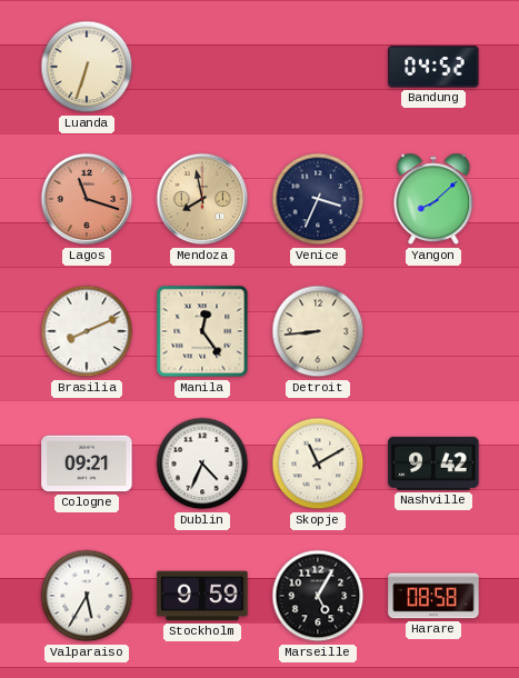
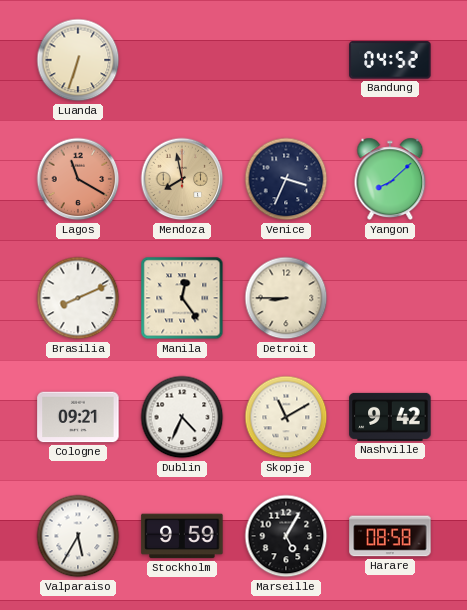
Lagos: 11:18 -> 11:20 (78, 179)
Detroit: 8:44 -> 8:45 (286, 298)
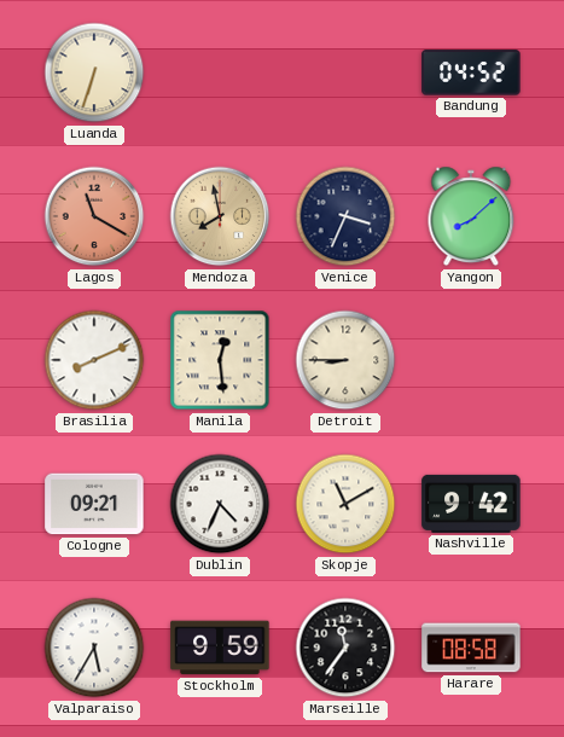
Manila: 12:24 -> 12:29 (220, 360)
Marseille: 5:05 -> 11:36 (345, 648)
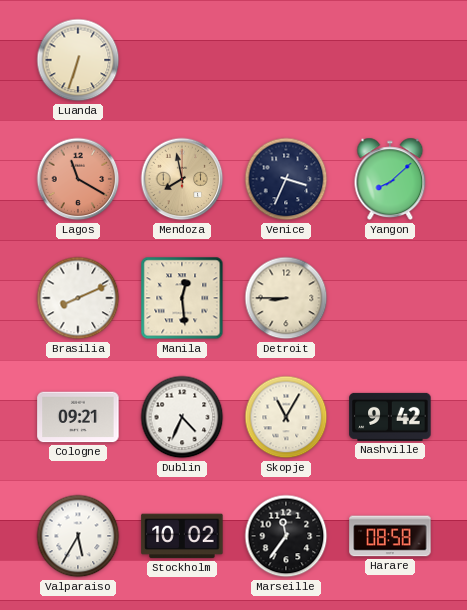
Bandung: 04:52 -> none (471, 72)
Skopje: 11:10 -> 11:05 (286, 417)
Stockholm: 9:59 -> 10:02 (182, 536)
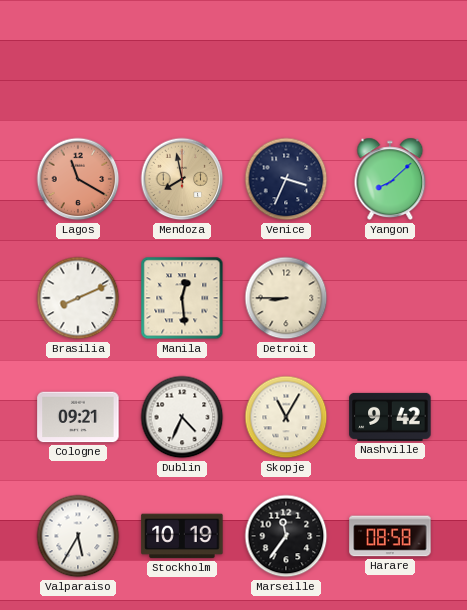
Luanda: 6:33 -> none (78, 60)
Stockholm: 10:02 -> 10:19 (182, 536)
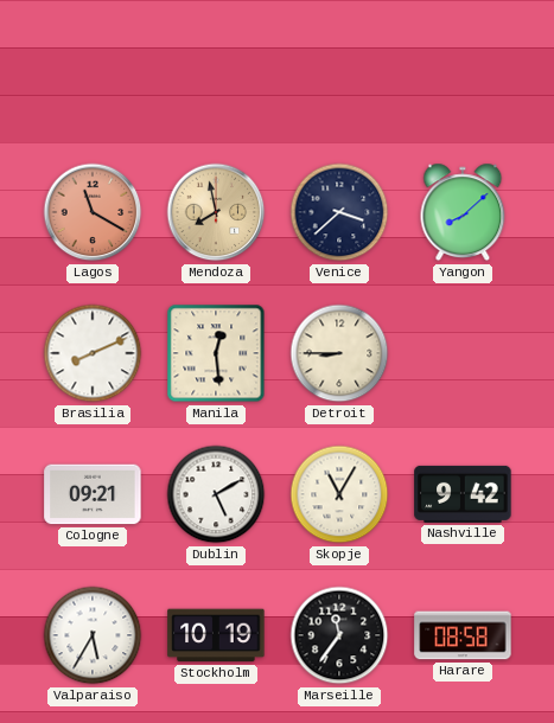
Venice: 3:34 -> 3:38 (339, 212)
Dublin: 4:34 -> 5:10 (216, 494)
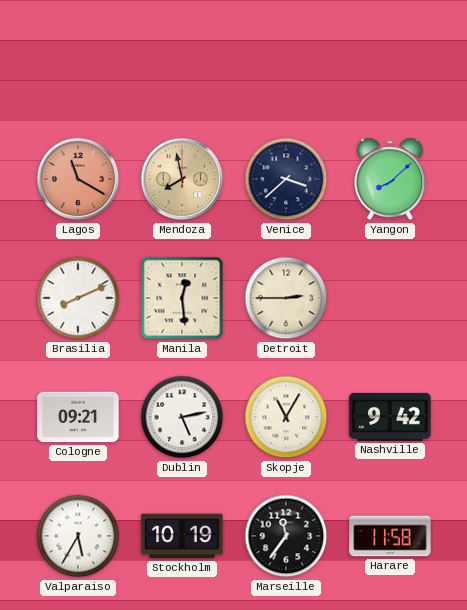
Detroit: 8:45 -> 2:45 (286, 298)
Dublin: 5:10 -> 5:13 (182, 417)
Harare: 08:58 -> 11:58 (390, 536)
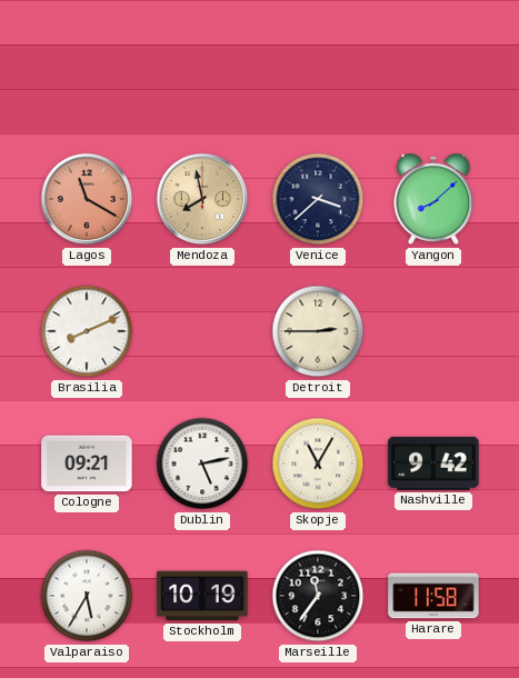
Manila: 12:29 -> none (182, 298)
